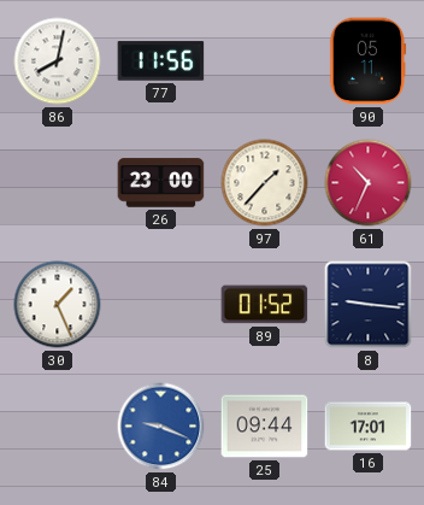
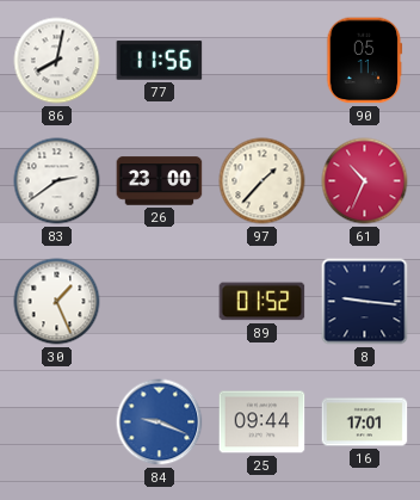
83: none -> 2:39 (57, 181)
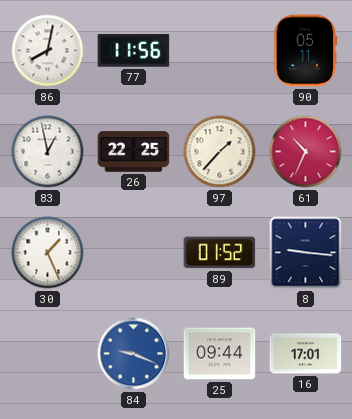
83: 2:39 -> 12:58 (48, 152)
26: 23:00 -> 22:25 (134, 152)
